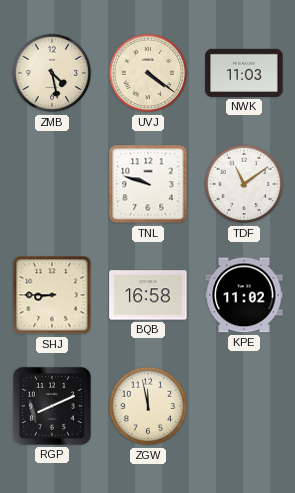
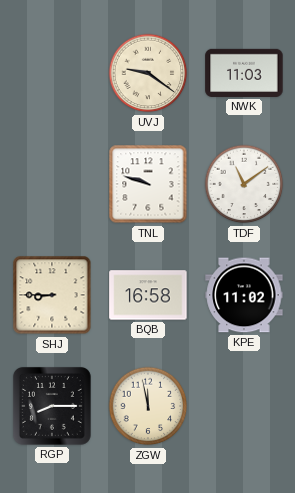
ZMB: 4:28 -> none (52, 73)
UVJ: 4:21 -> 9:21 (148, 73)
RGP: 8:11 -> 8:15 (52, 406)
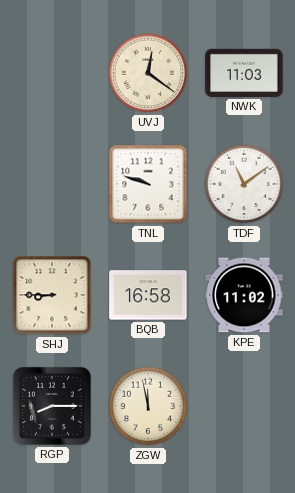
UVJ: 9:21 -> 12:21 (148, 73)
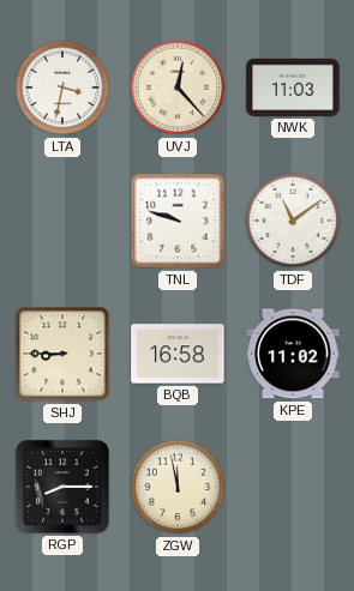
LTA: none -> 3:32 (62, 88)
UVJ: 12:21 -> 12:23 (178, 88)
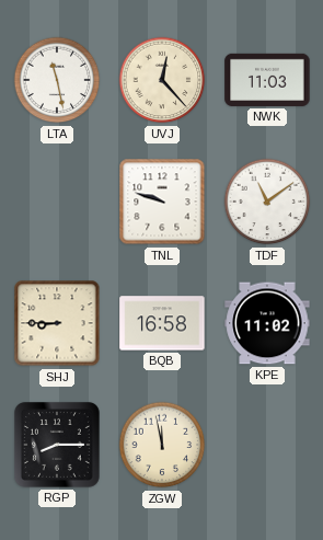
LTA: 3:32 -> 11:28 (57, 80)
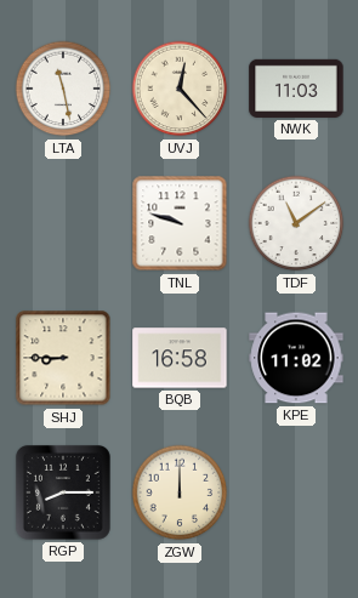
ZGW: 11:58 -> 12:00 (180, 492)
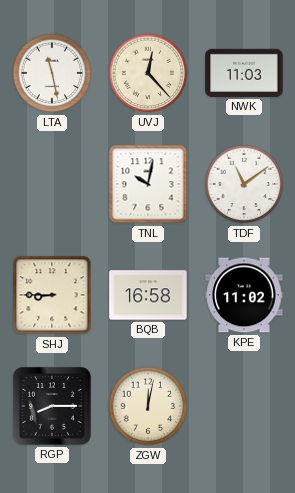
TNL: 9:48 -> 10:02 (148, 184)
ZGW: 12:00 -> 12:02 (148, 406)
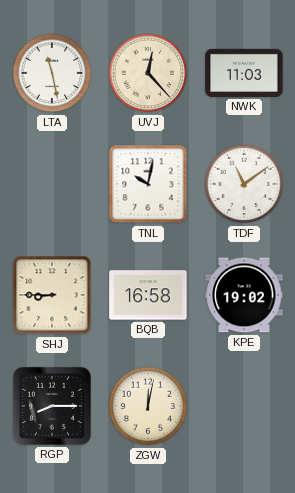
KPE: 11:02 -> 19:02 (244, 295)
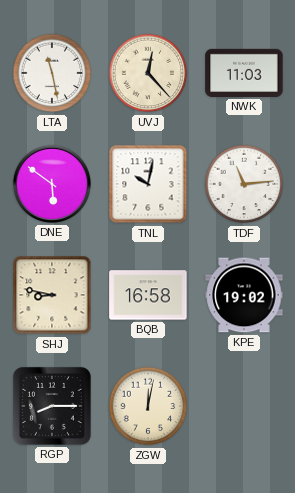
DNE: none -> 5:51 (52, 184)
TDF: 11:09 -> 11:14 (244, 184)
SHJ: 8:45 -> 8:47 (52, 295)
